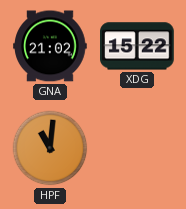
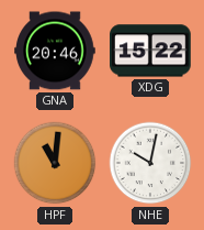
GNA: 21:02 -> 20:46 (55, 51)
NHE: none -> 10:02 (150, 163)
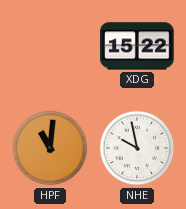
GNA: 20:46 -> none (55, 51)
NHE: 10:02 -> 9:58 (137, 148)
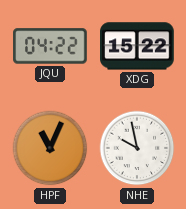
JQU: none -> 04:22 (50, 46)
HPF: 11:01 -> 11:04 (50, 148)
